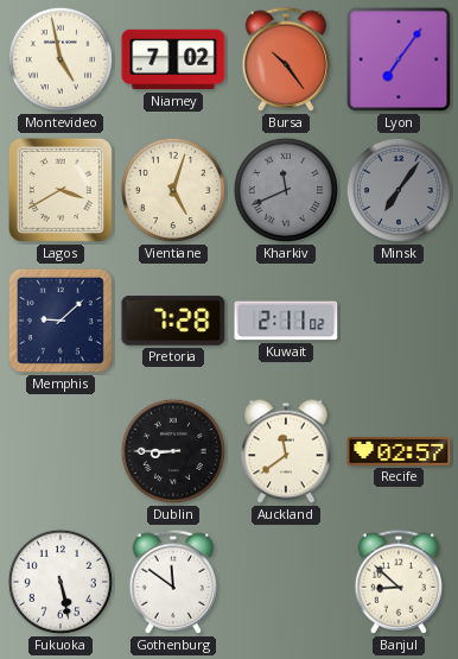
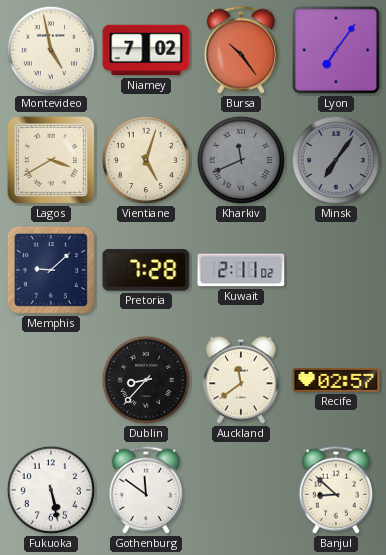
Dublin: 8:45 -> 8:37 (146, 380)
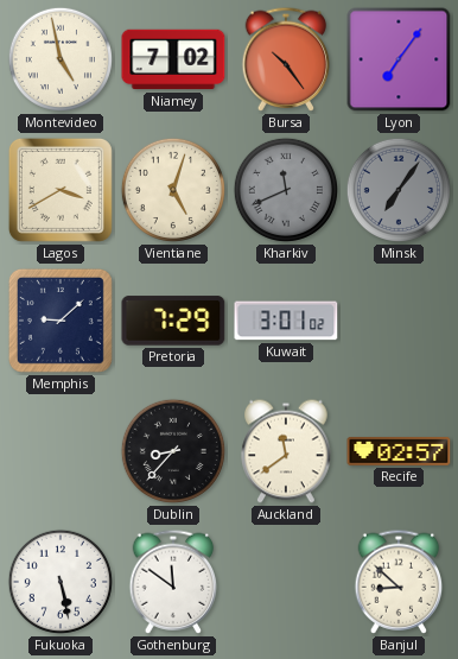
Pretoria: 7:28 -> 7:29 (173, 321)
Kuwait: 2:11 -> 3:01 (286, 321)
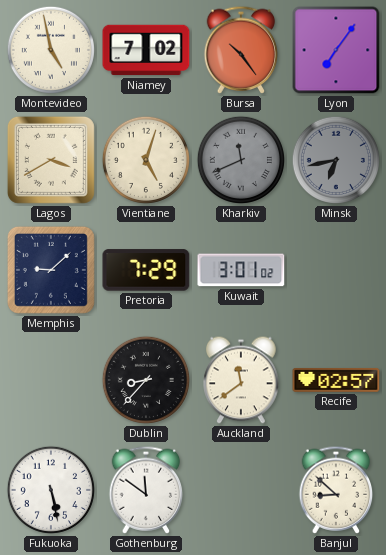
Minsk: 7:06 -> 6:43 (336, 160)
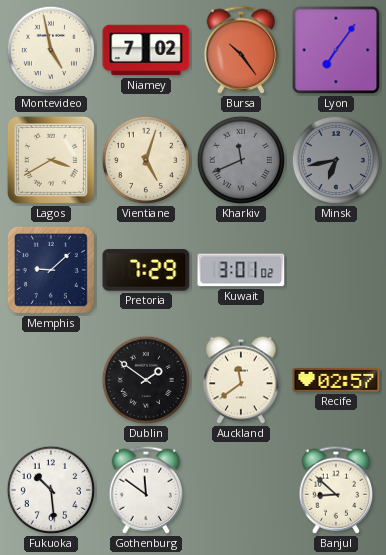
Dublin: 8:37 -> 1:51 (146, 380)
Fukuoka: 5:28 -> 10:29 (51, 490)
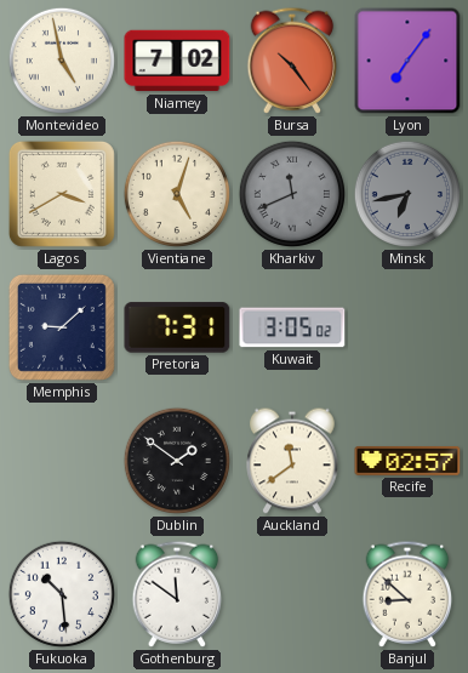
Pretoria: 7:29 -> 7:31 (177, 327)
Kuwait: 3:01 -> 3:05 (292, 327)
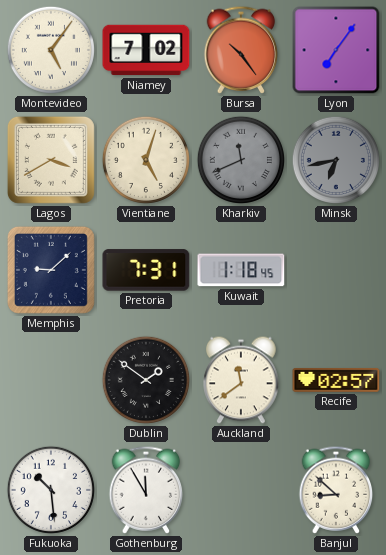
Montevideo: 4:58 -> 5:06 (51, 50)
Kuwait: 3:05 -> 1:18 (241, 270)
Gothenburg: 11:51 -> 11:55 (146, 490)
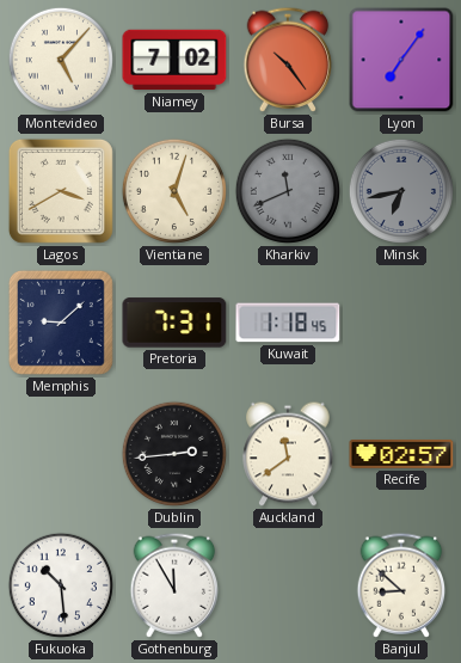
Montevideo: 5:06 -> 5:07 (61, 60)
Dublin: 1:51 -> 2:44 (174, 454)
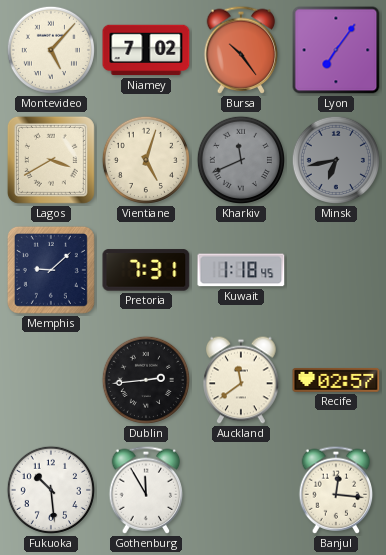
Banjul: 8:52 -> 12:16 (336, 490)
